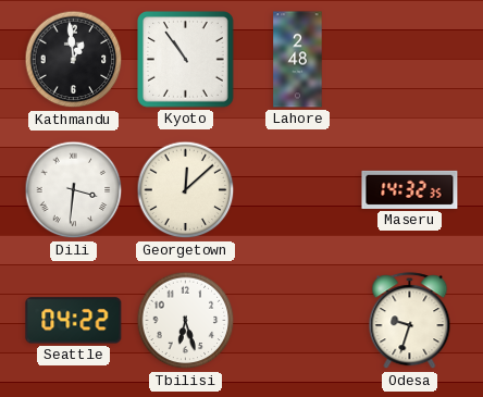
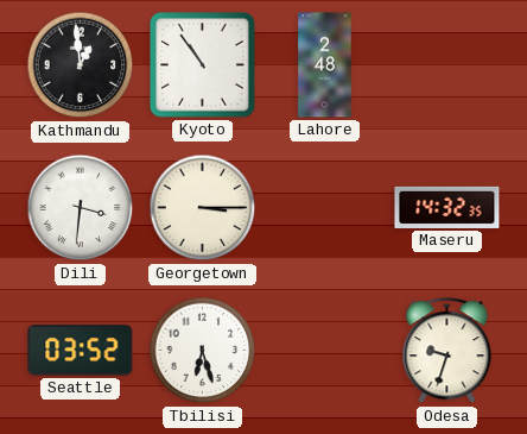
Georgetown: 12:08 -> 3:15 (203, 208)
Seattle: 04:22 -> 03:52 (81, 351)
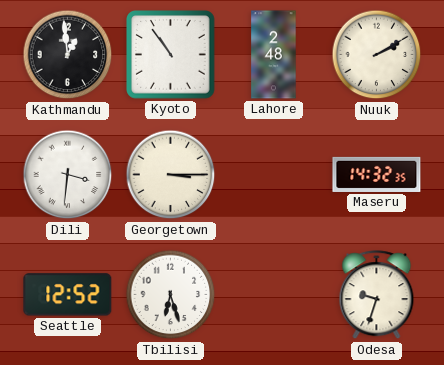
Nuuk: none -> 2:10 (377, 55)
Seattle: 03:52 -> 12:52 (68, 295)
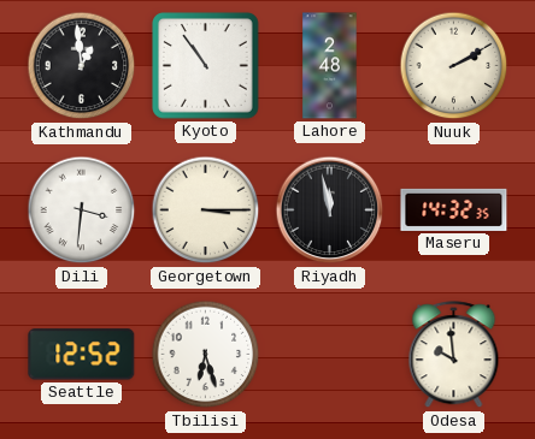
Riyadh: none -> 11:58 (330, 210)
Odesa: 9:33 -> 9:59 (454, 355)
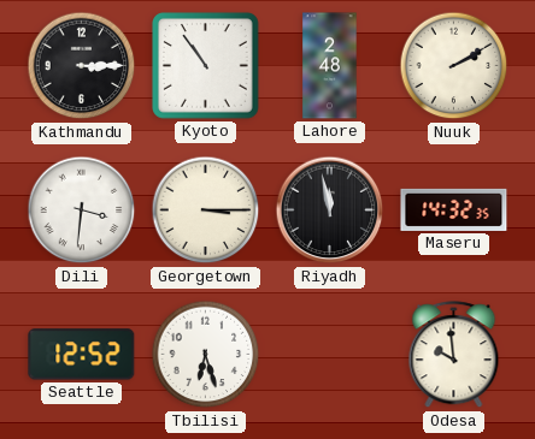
Kathmandu: 12:59 -> 3:15 (82, 66)
